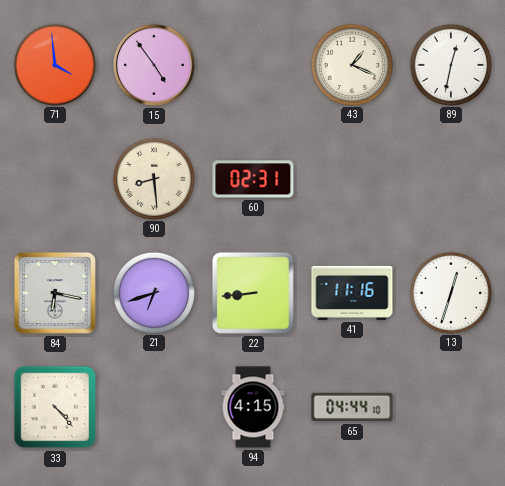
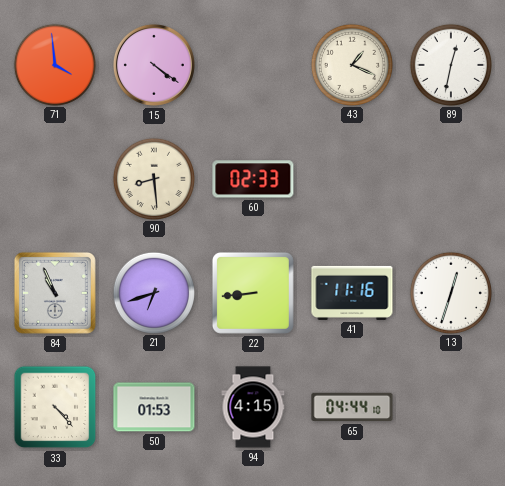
15: 4:54 -> 4:21 (154, 65)
60: 02:31 -> 02:33 (253, 179)
84: 6:17 -> 10:56 (55, 293)
50: none -> 01:53 (154, 407)
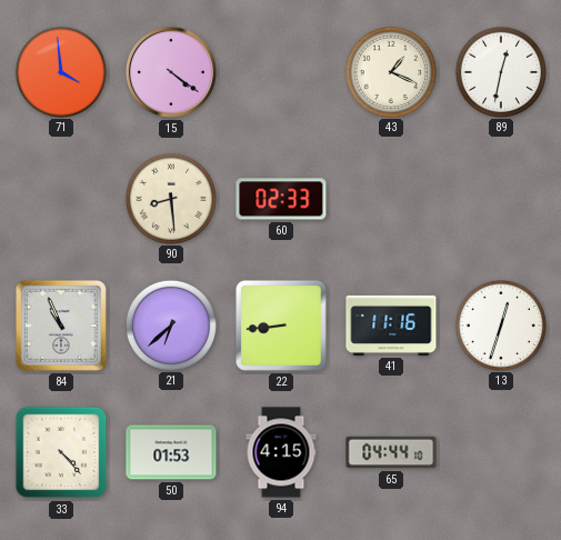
21: 6:42 -> 6:38 (170, 324)
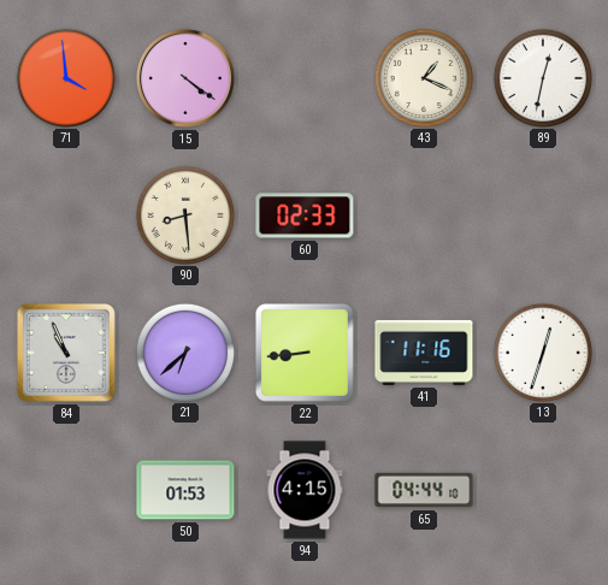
33: 4:23 -> none (61, 452)
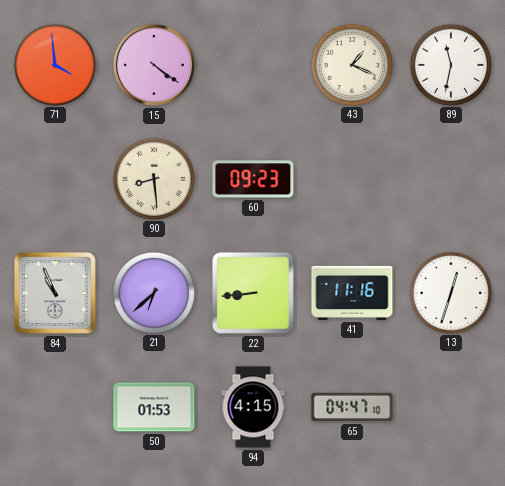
89: 12:32 -> 11:32 (450, 64)
60: 02:33 -> 09:23 (253, 179)
65: 04:44 -> 04:47 (352, 407)
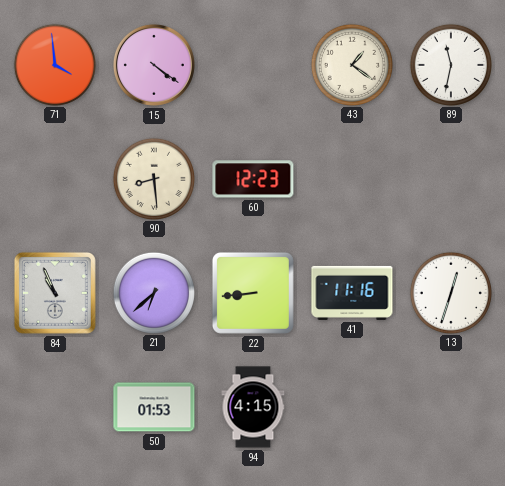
43: 1:19 -> 1:21 (351, 64)
60: 09:23 -> 12:23 (253, 179)
65: 04:47 -> none (352, 407)
